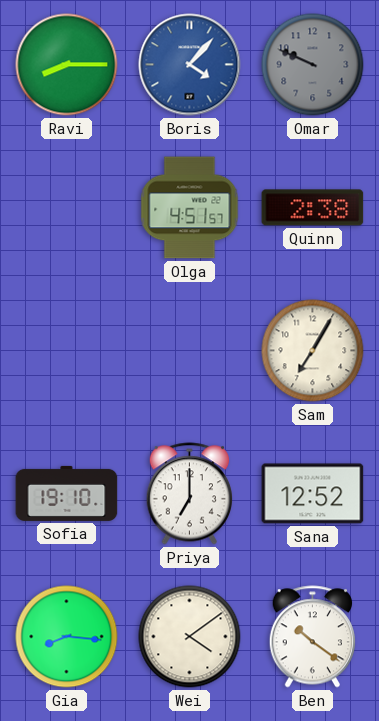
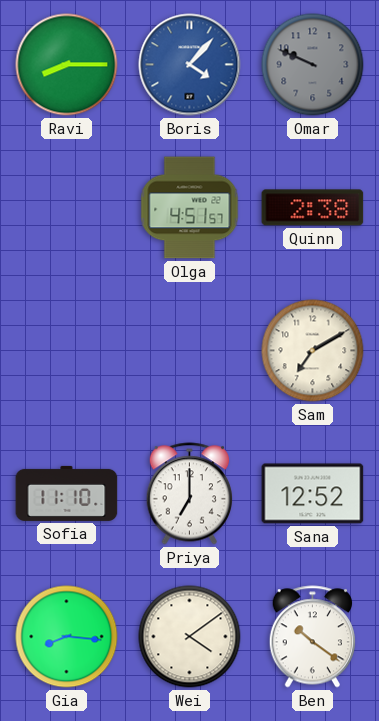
Sam: 7:05 -> 7:10 (313, 351)
Sofia: 19:10 -> 11:10 (67, 493)
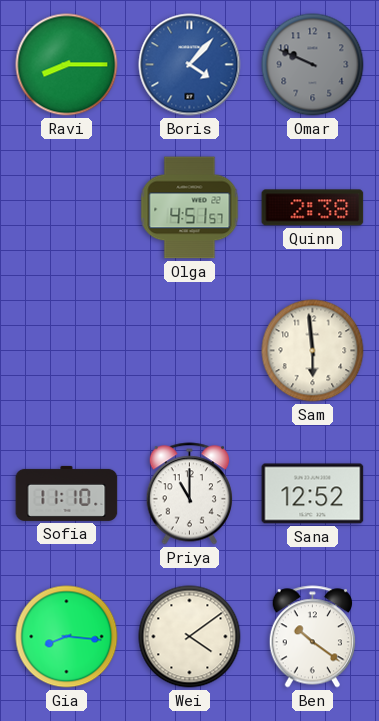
Sam: 7:10 -> 5:59 (313, 351)
Priya: 7:00 -> 11:00 (189, 494)
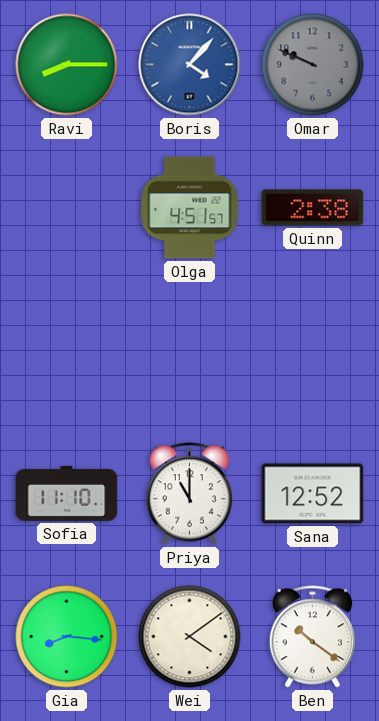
Sam: 5:59 -> none (313, 351)
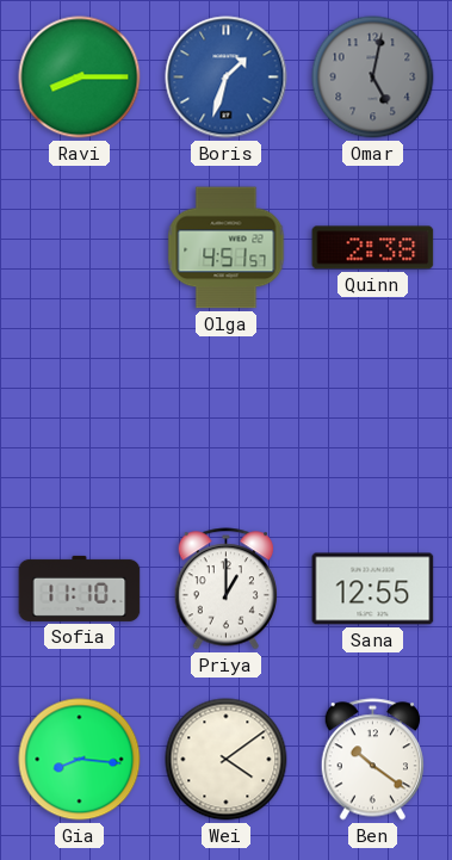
Boris: 4:07 -> 1:33 (227, 78)
Omar: 9:49 -> 5:02 (373, 78)
Priya: 11:00 -> 1:00 (225, 589)
Sana: 12:52 -> 12:55 (373, 589)
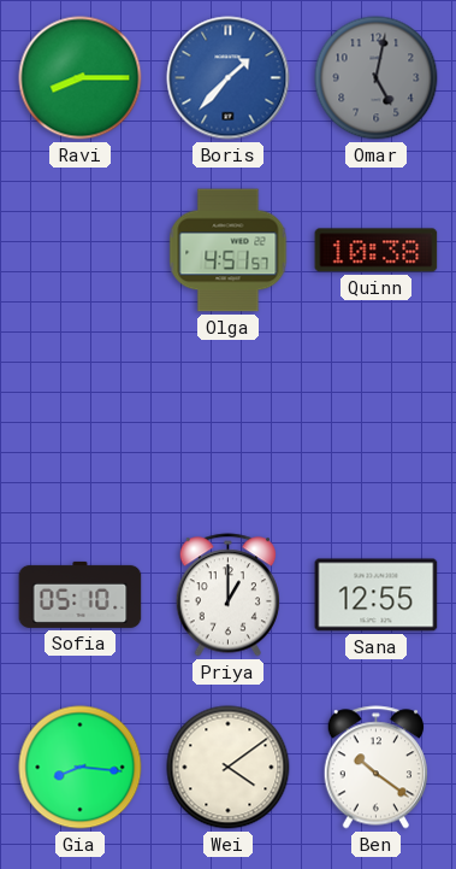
Boris: 1:33 -> 1:37 (229, 78)
Quinn: 2:38 -> 10:38 (377, 251)
Sofia: 11:10 -> 05:10 (81, 594)
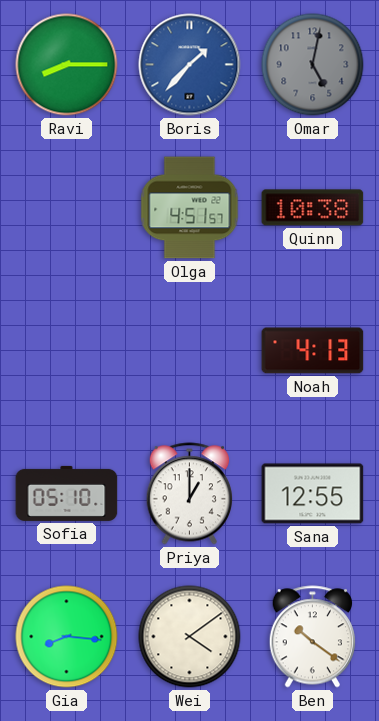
Noah: none -> 4:13 (313, 351)
